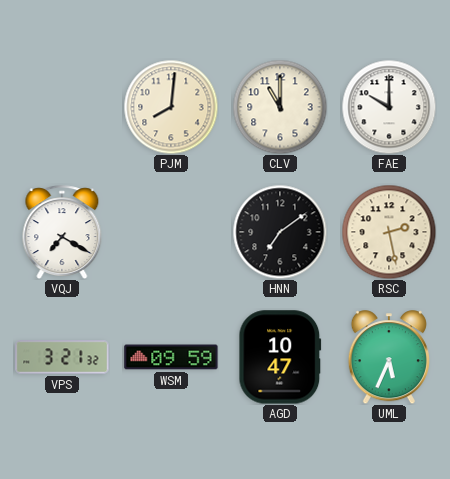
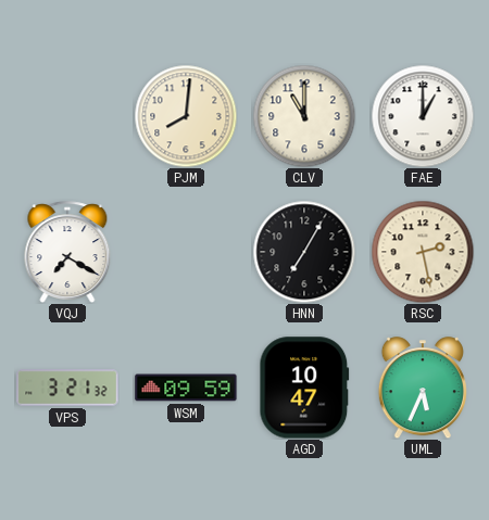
FAE: 10:00 -> 1:00 (423, 116)
HNN: 7:09 -> 7:05 (304, 252)
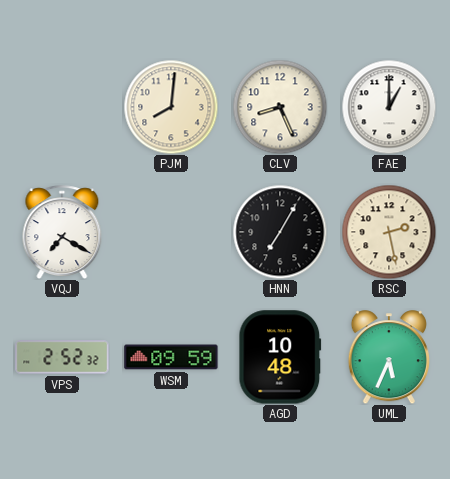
CLV: 11:00 -> 8:26 (280, 107)
VPS: 3:21 -> 2:52 (62, 357)
AGD: 10:47 -> 10:48 (280, 357)
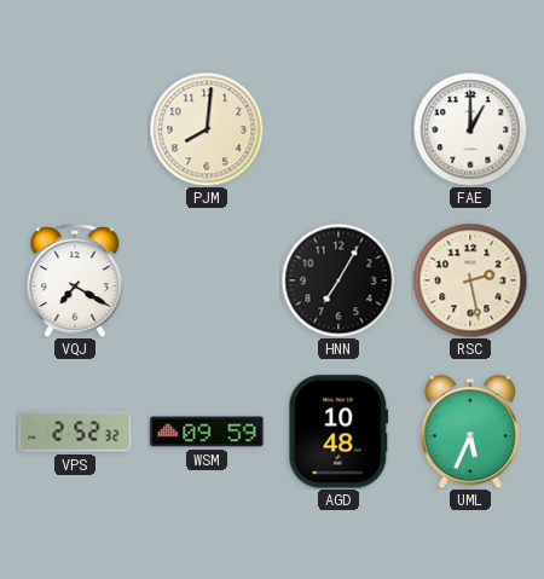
CLV: 8:26 -> none (280, 107)
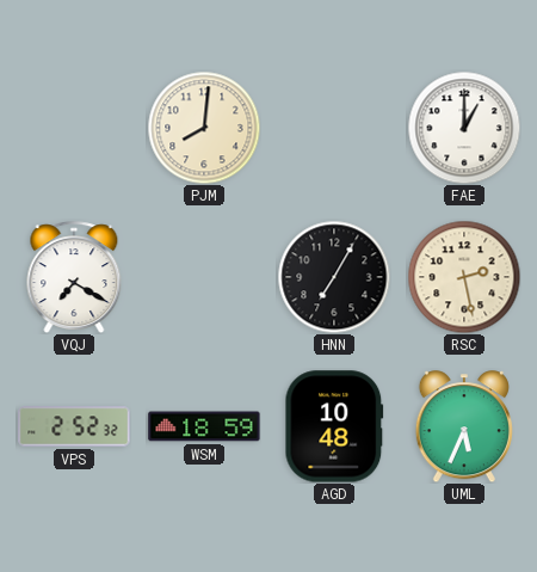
WSM: 09:59 -> 18:59 (204, 426)
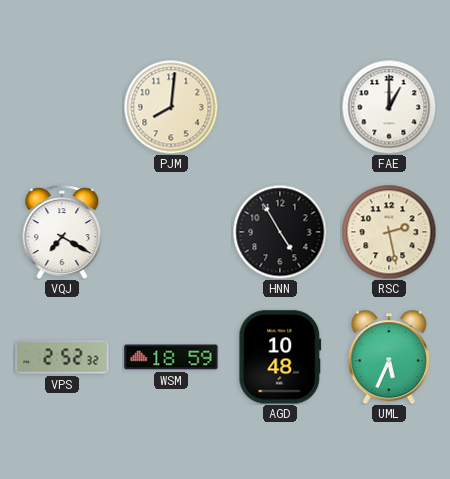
HNN: 7:05 -> 4:55 (280, 232)
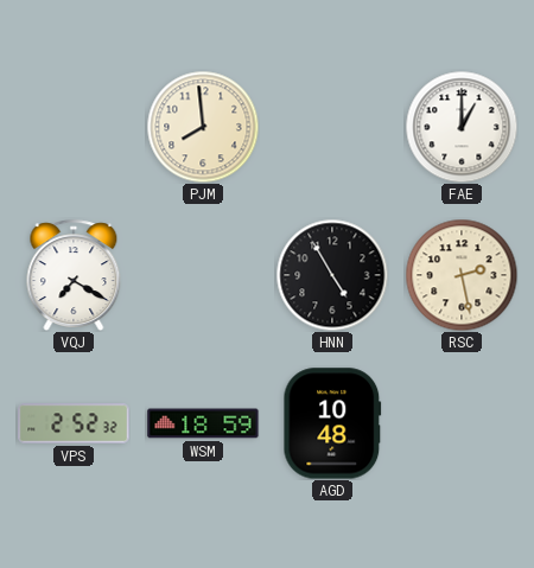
PJM: 8:01 -> 7:59 (203, 127)
UML: 5:34 -> none (389, 357)
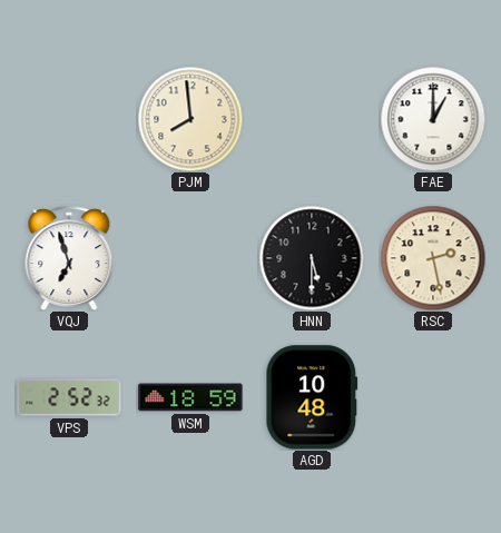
VQJ: 7:20 -> 6:57 (69, 258)
HNN: 4:55 -> 5:30 (312, 258)
